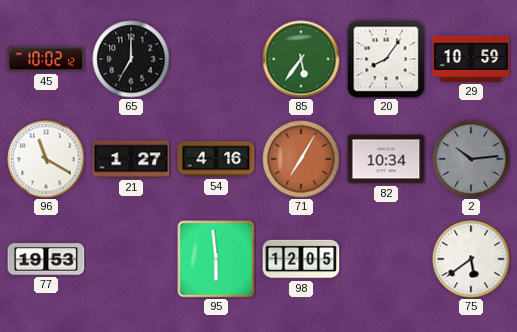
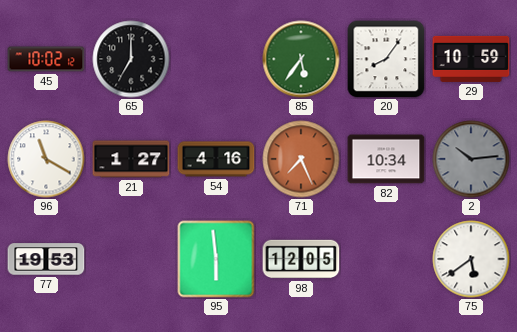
71: 7:05 -> 7:26 (301, 159)
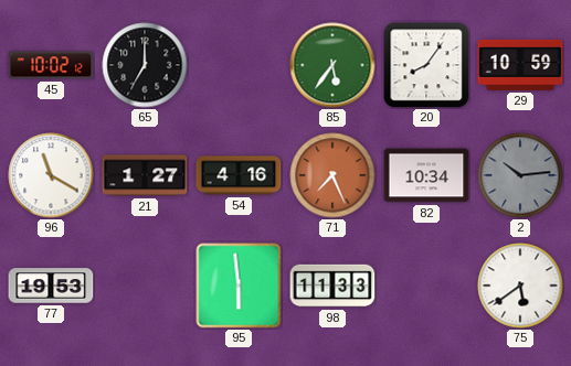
98: 12:05 -> 11:33 (332, 286)
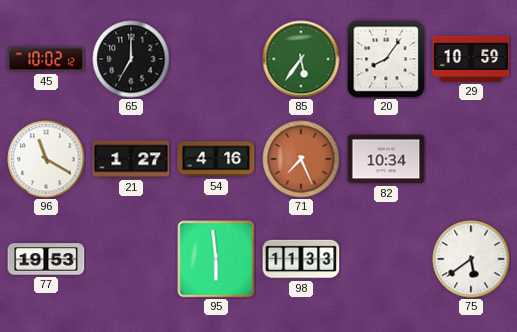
2: 10:14 -> none (520, 175)
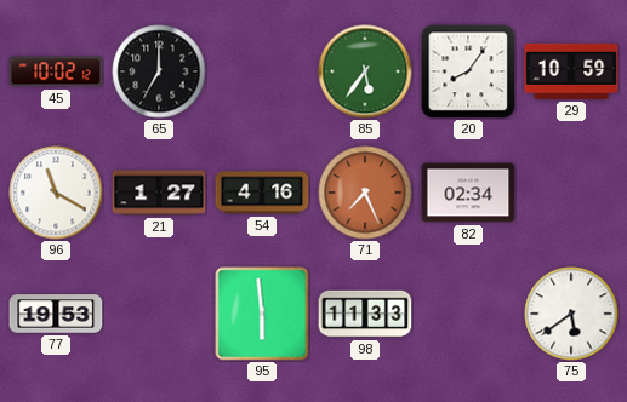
82: 10:34 -> 02:34 (468, 193)
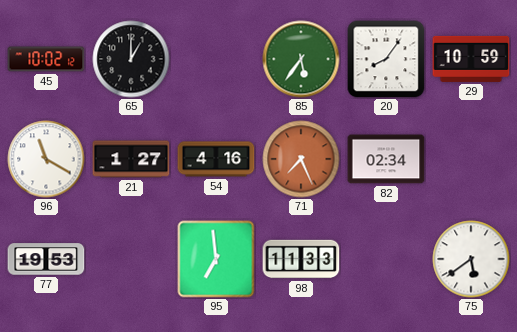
65: 7:00 -> 1:00 (131, 59)
95: 5:59 -> 6:59 (216, 259)
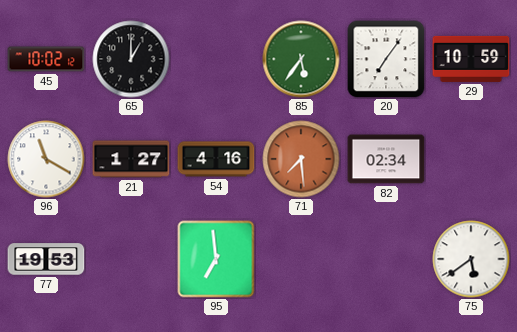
20: 8:06 -> 7:06 (386, 59)
71: 7:26 -> 7:29 (301, 159)
98: 11:33 -> none (301, 259)
